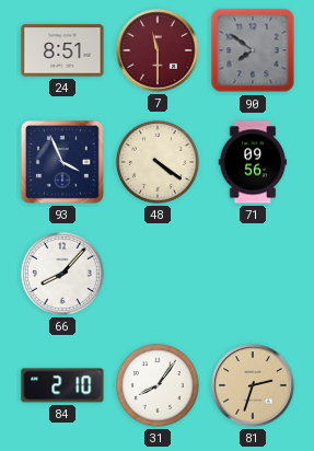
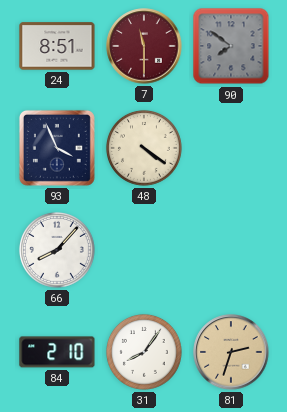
71: 09:56 -> none (253, 162)
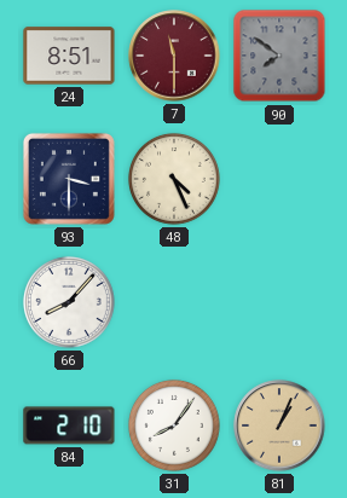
93: 3:56 -> 3:30 (69, 179)
48: 4:21 -> 4:26 (174, 179)
81: 2:33 -> 1:04 (279, 425)
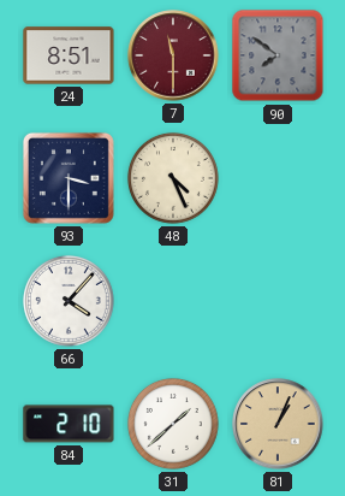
66: 8:07 -> 4:07 (69, 301)
31: 8:06 -> 1:38 (173, 424)
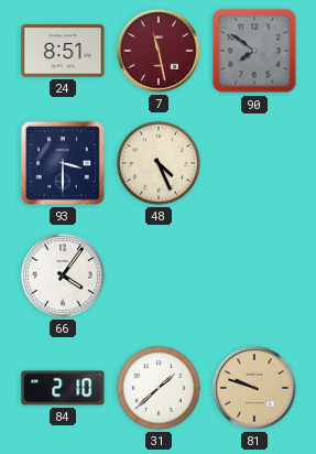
7: 11:30 -> 11:28 (159, 51)
66: 4:07 -> 4:06 (63, 275)
81: 1:04 -> 9:48 (254, 388)
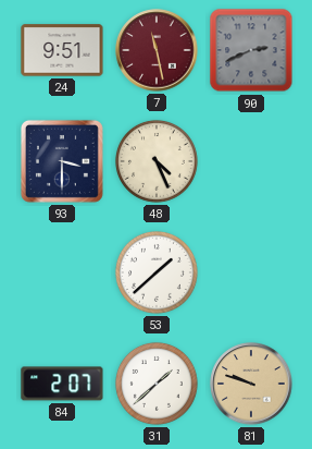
24: 8:51 -> 9:51 (62, 50)
90: 7:51 -> 2:41 (251, 50)
66: 4:06 -> none (63, 275)
53: none -> 1:38 (157, 272)
84: 2:10 -> 2:07 (62, 384)
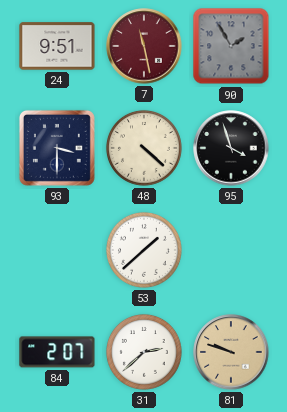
90: 2:41 -> 1:55 (231, 46)
48: 4:26 -> 4:22 (144, 148)
95: none -> 3:57 (231, 148)
31: 1:38 -> 2:38 (144, 352)
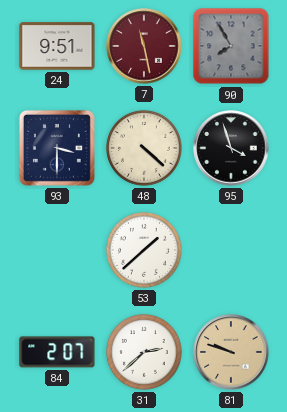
90: 1:55 -> 7:55 (231, 46)
